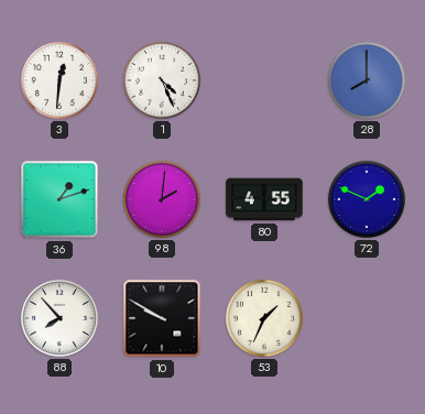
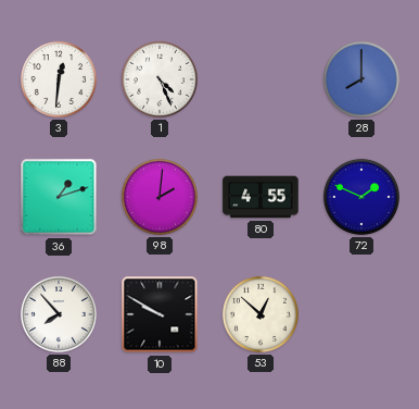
53: 1:34 -> 12:52 (261, 314)
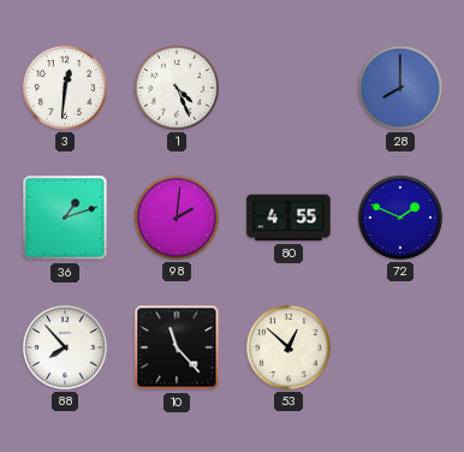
10: 9:50 -> 11:23 (177, 347)
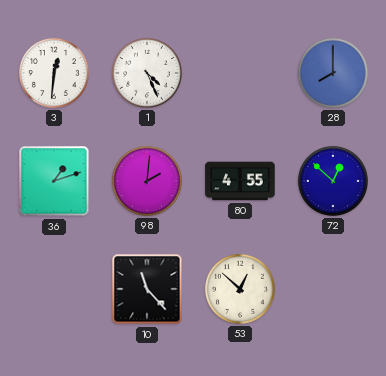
72: 1:49 -> 12:52 (333, 181)
88: 7:53 -> none (65, 347)
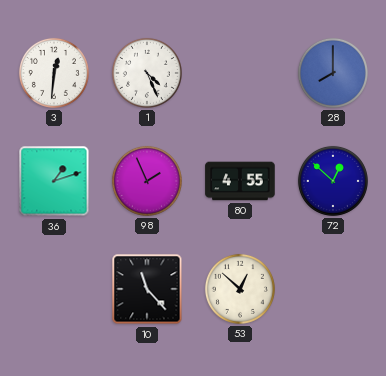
98: 2:01 -> 1:56 (147, 181)
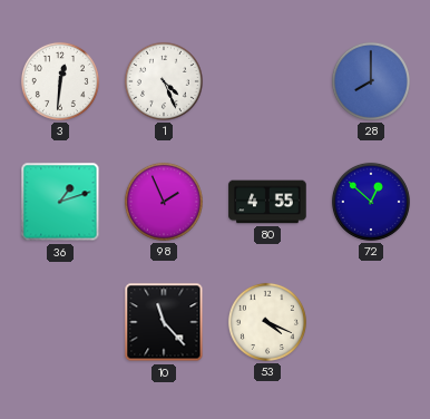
53: 12:52 -> 4:19 (267, 322)
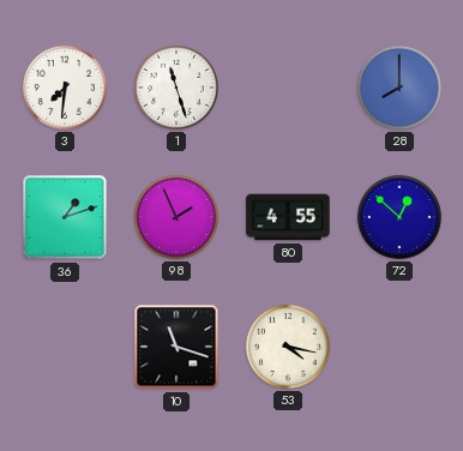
3: 12:31 -> 7:31 (65, 88)
1: 4:26 -> 11:27 (176, 88)
10: 11:23 -> 11:18 (176, 347)
53: 4:19 -> 4:17 (288, 347)
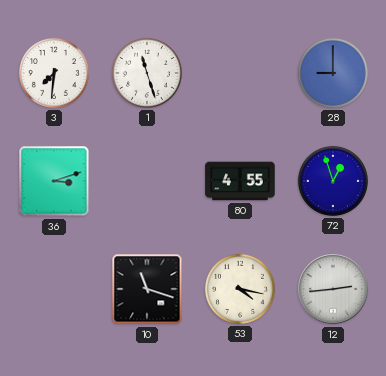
28: 8:00 -> 9:00 (333, 73)
36: 1:12 -> 3:12 (54, 181)
98: 1:56 -> none (176, 217)
72: 12:52 -> 12:57 (333, 181)
12: none -> 2:44 (333, 289)
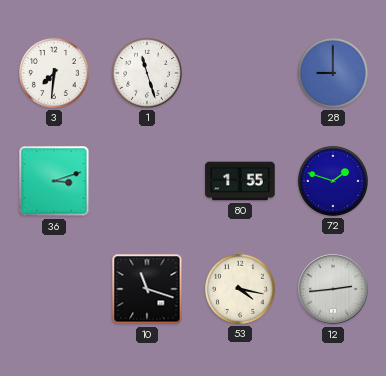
80: 4:55 -> 1:55 (240, 181)
72: 12:57 -> 1:48 (333, 181)
